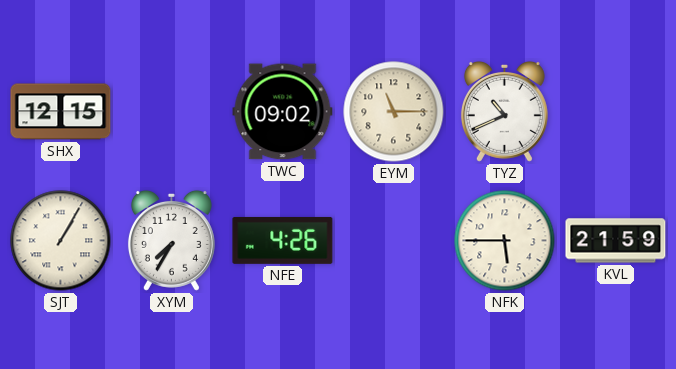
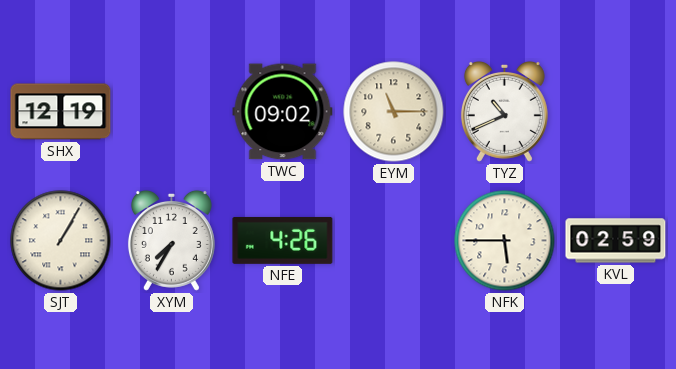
SHX: 12:15 -> 12:19 (61, 112)
KVL: 21:59 -> 02:59 (616, 241)
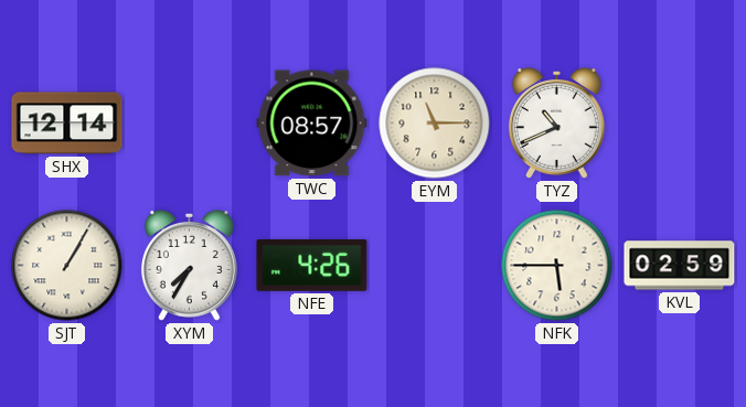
SHX: 12:19 -> 12:14 (67, 124)
TWC: 09:02 -> 08:57 (312, 124)
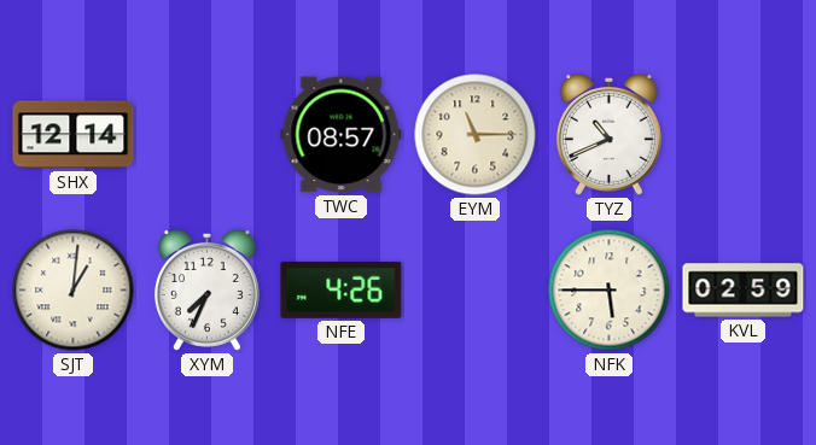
SJT: 1:05 -> 1:01 (74, 291)
XYM: 7:35 -> 7:34 (206, 289)
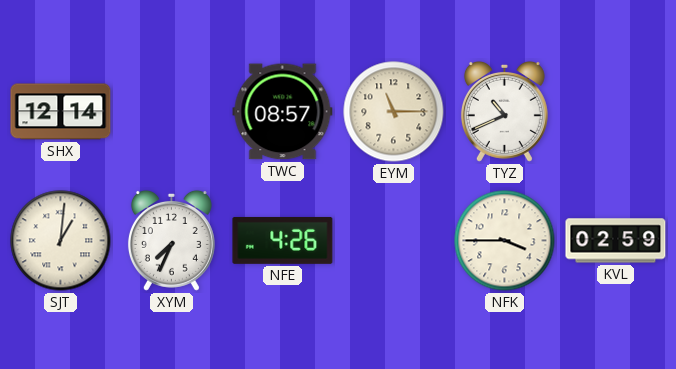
NFK: 5:45 -> 3:45 (505, 241)
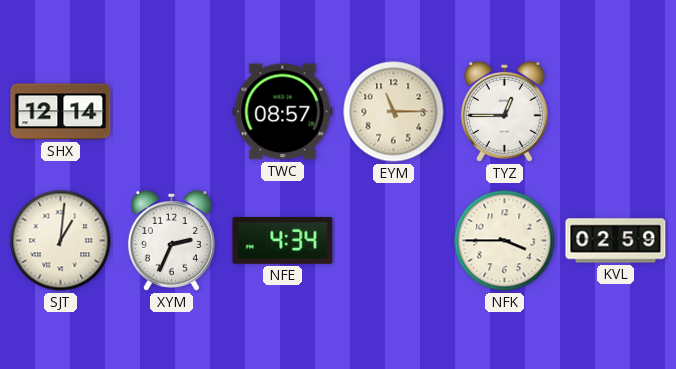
TYZ: 10:41 -> 12:45 (504, 111)
XYM: 7:34 -> 2:34 (171, 240)
NFE: 4:26 -> 4:34 (283, 240)
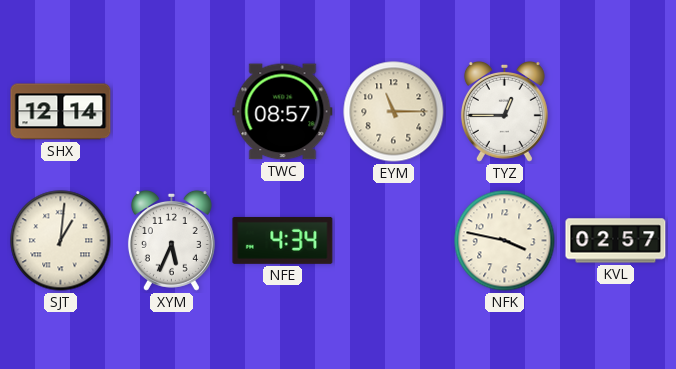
XYM: 2:34 -> 5:34 (171, 240)
NFK: 3:45 -> 3:47 (505, 241)
KVL: 02:59 -> 02:57 (616, 241)
